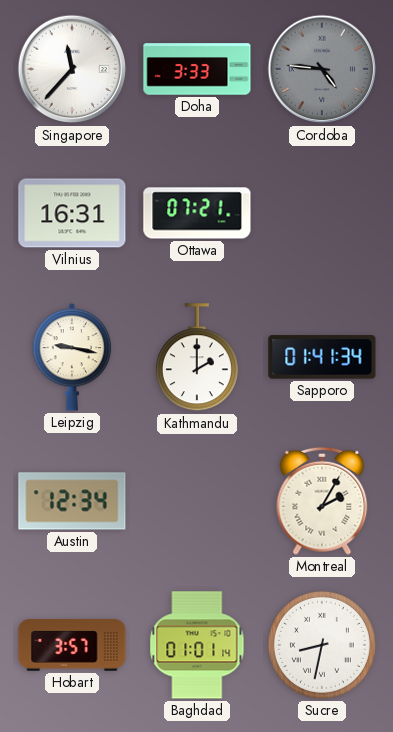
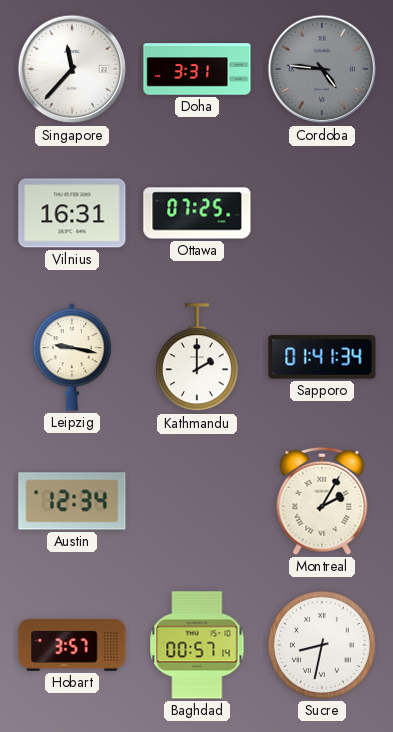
Doha: 3:33 -> 3:31 (197, 69)
Ottawa: 07:21 -> 07:25 (197, 213)
Baghdad: 01:01 -> 00:57 (197, 645)
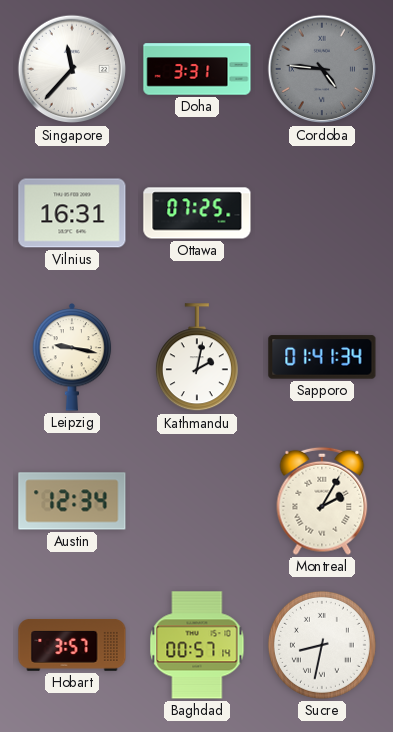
Kathmandu: 2:00 -> 2:02 (197, 358)
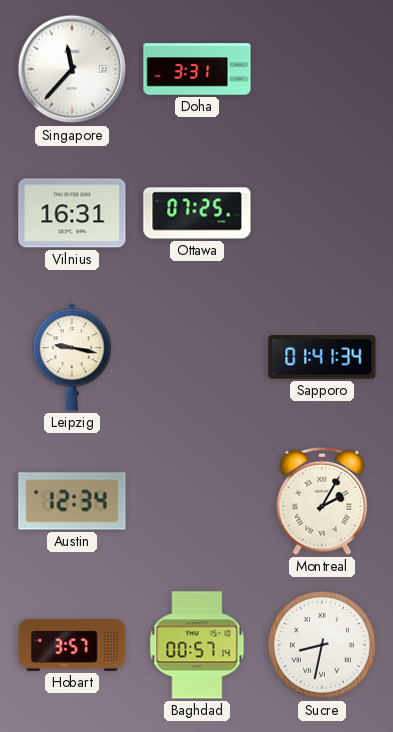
Cordoba: 4:46 -> none (322, 69)
Kathmandu: 2:02 -> none (197, 358)
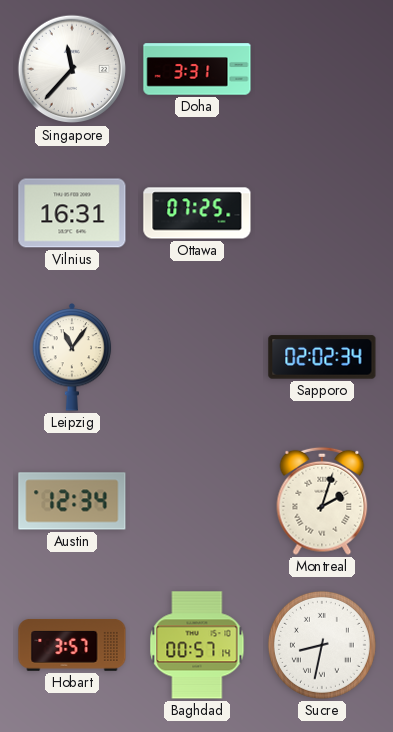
Leipzig: 9:17 -> 11:06 (72, 357)
Sapporo: 01:41 -> 02:02 (322, 357)
Montreal: 2:05 -> 2:03 (322, 501)
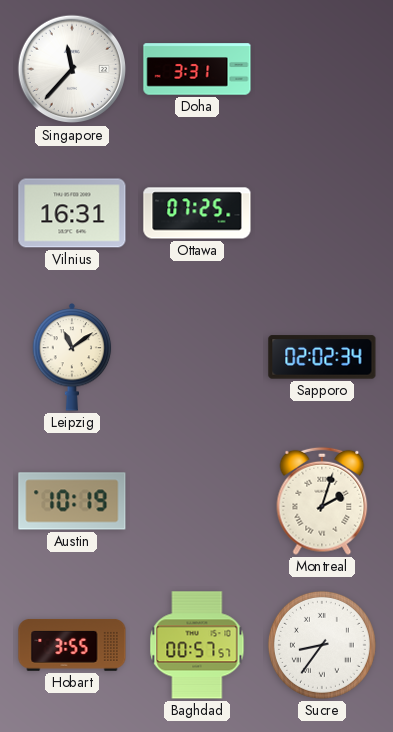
Leipzig: 11:06 -> 11:09 (72, 357)
Austin: 12:34 -> 10:19 (72, 501)
Hobart: 3:57 -> 3:55 (72, 645)
Baghdad: 00:57:14 -> 00:57:57 (197, 645)
Sucre: 8:32 -> 8:36 (322, 645)
